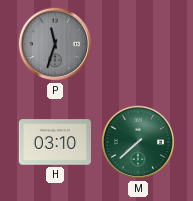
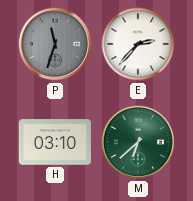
E: none -> 2:37 (138, 44)
M: 7:38 -> 6:38 (138, 142)
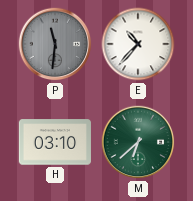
P: 11:33 -> 11:31 (55, 44)
E: 2:37 -> 10:37 (138, 44)
